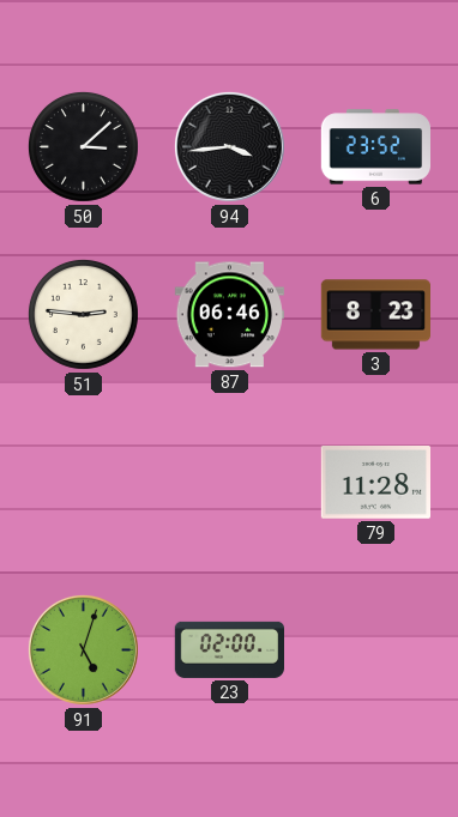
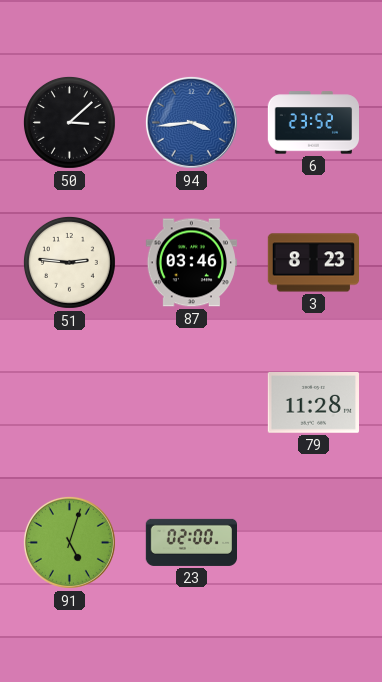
94 dial: black -> blue (191, 122)
87: 06:46 -> 03:46 (191, 263)
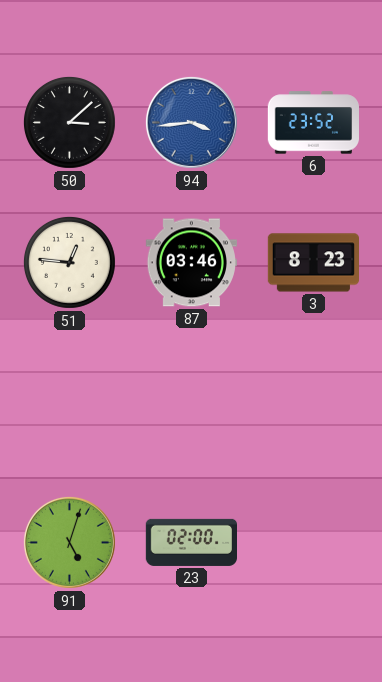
51: 2:46 -> 12:46 (69, 262)
79: 11:28 -> none (313, 403)
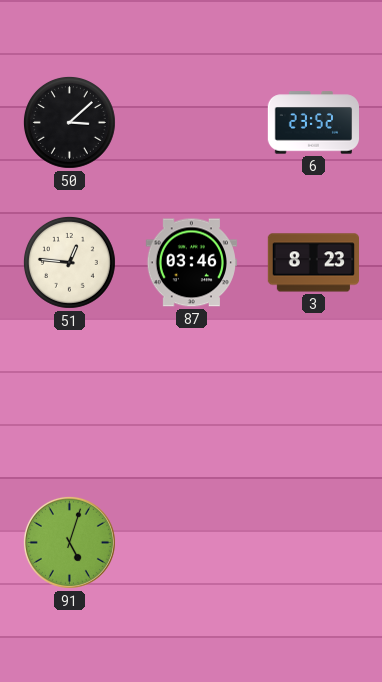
94: 3:44 -> none (191, 122)
23: 02:00 -> none (191, 542)
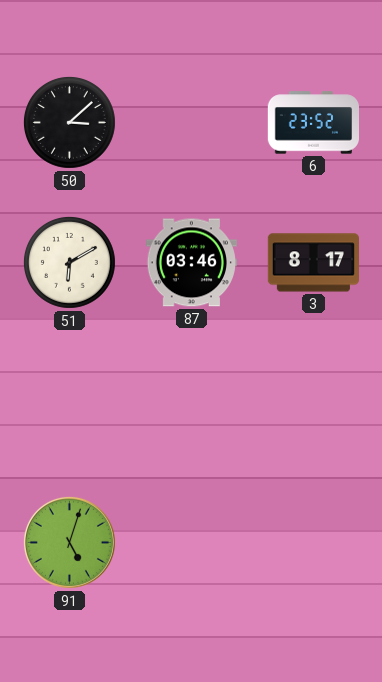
51: 12:46 -> 6:10 (69, 262)
3: 8:23 -> 8:17 (313, 263)
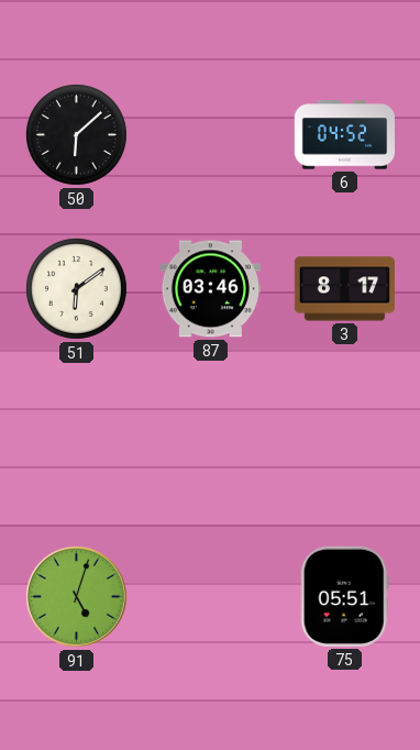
50: 3:08 -> 6:08 (76, 134)
6: 23:52 -> 04:52 (344, 135)
51: 6:10 -> 6:09 (76, 288)
75: none -> 05:51 (344, 596)
